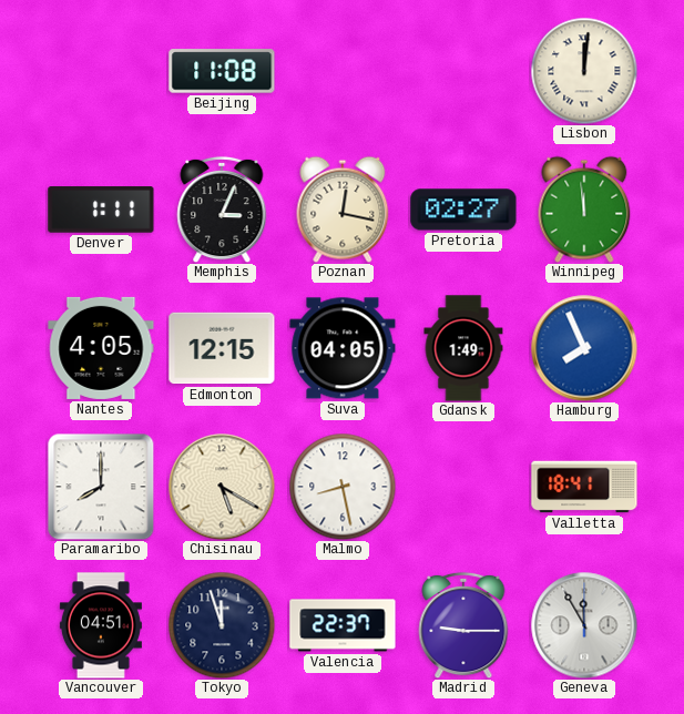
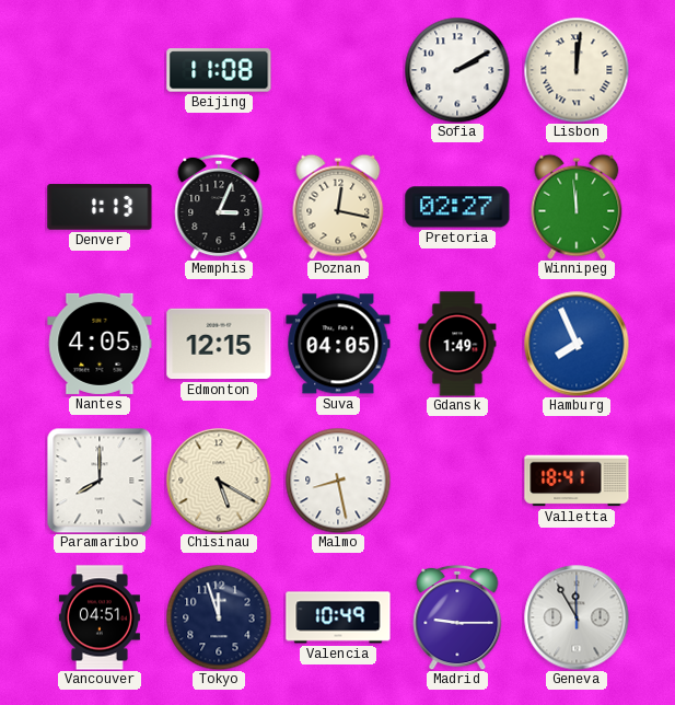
Sofia: none -> 2:10 (457, 70)
Denver: 1:11 -> 1:13 (100, 207)
Valencia: 22:37 -> 10:49 (338, 617)
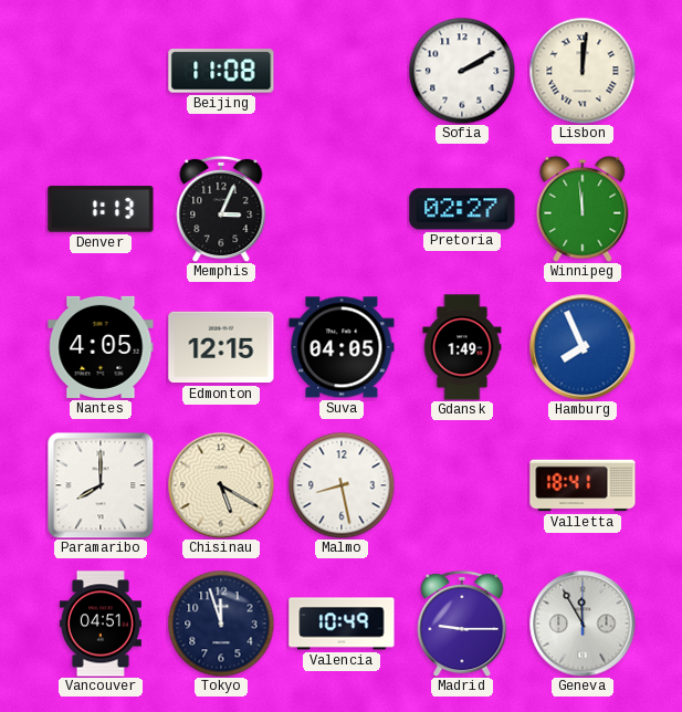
Poznan: 12:17 -> none (338, 207)
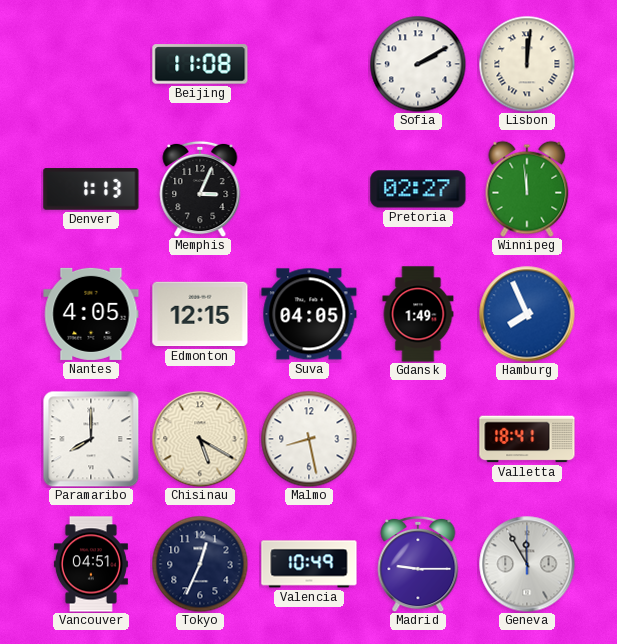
Tokyo: 11:57 -> 12:34 (200, 564)
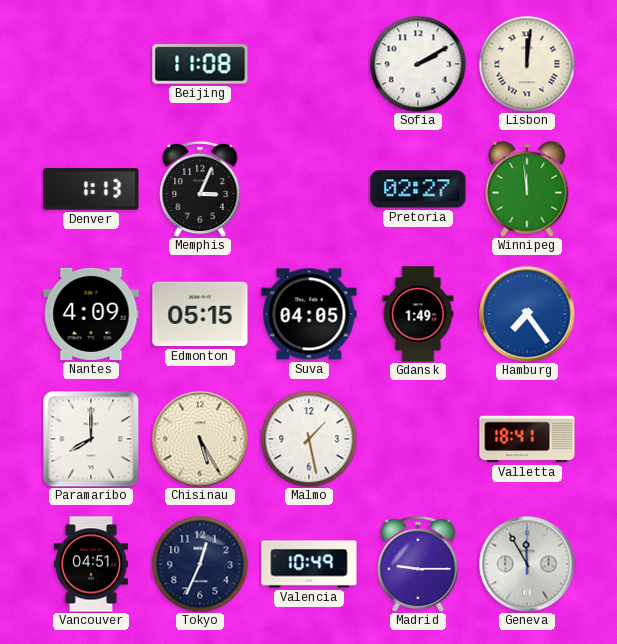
Nantes: 4:05 -> 4:09 (91, 314)
Edmonton: 12:15 -> 05:15 (200, 314)
Hamburg: 7:56 -> 7:24 (527, 314)
Chisinau: 5:20 -> 5:25 (200, 439)
Malmo: 8:28 -> 1:28 (309, 439)
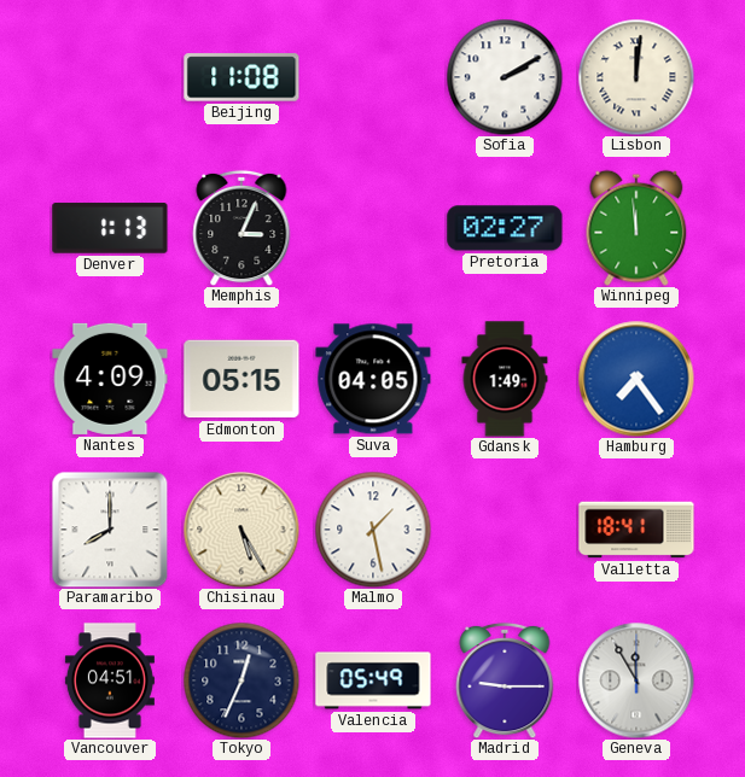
Valencia: 10:49 -> 05:49 (373, 680)
